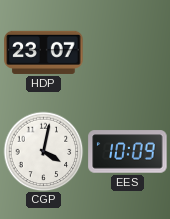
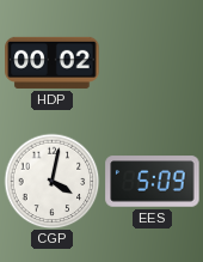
HDP: 23:07 -> 00:02 (53, 62)
EES: 10:09 -> 5:09 (153, 182)
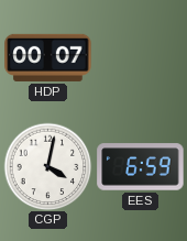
HDP: 00:02 -> 00:07 (48, 57)
EES: 5:09 -> 6:59 (141, 167)
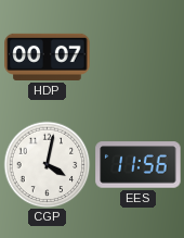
EES: 6:59 -> 11:56 (139, 165)
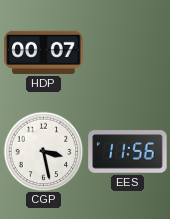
CGP: 4:02 -> 3:28 (43, 151)
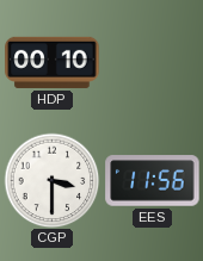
HDP: 00:07 -> 00:10 (53, 62)
CGP: 3:28 -> 3:30 (51, 180)
